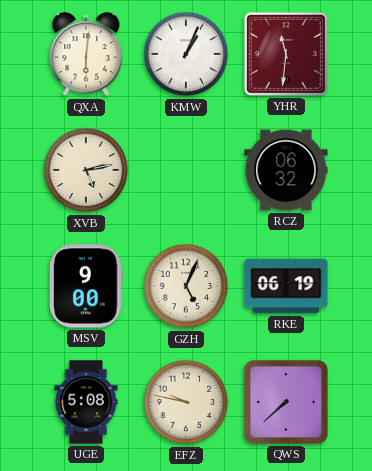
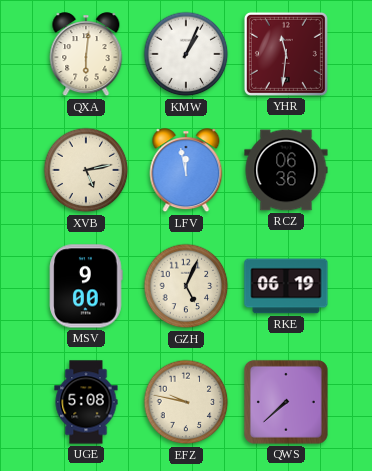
LFV: none -> 11:58 (186, 171)
RCZ: 06:32 -> 06:36 (286, 170)
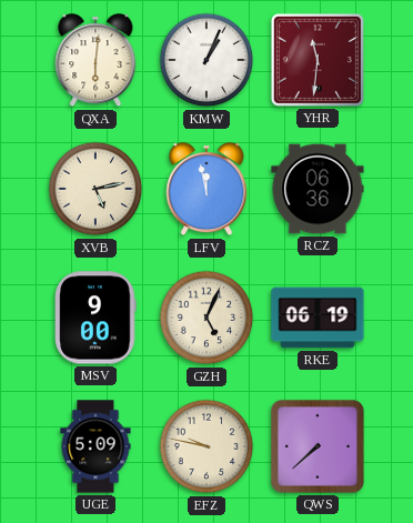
UGE: 5:08 -> 5:09 (95, 446)
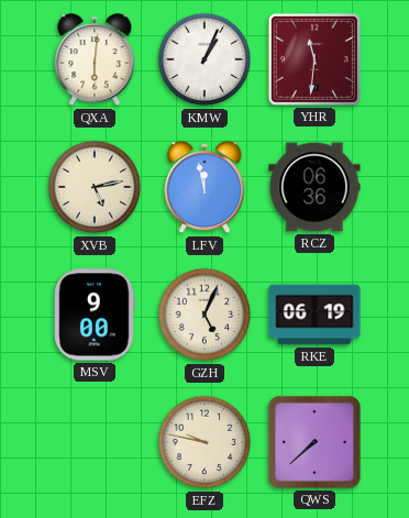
UGE: 5:09 -> none (95, 446)
